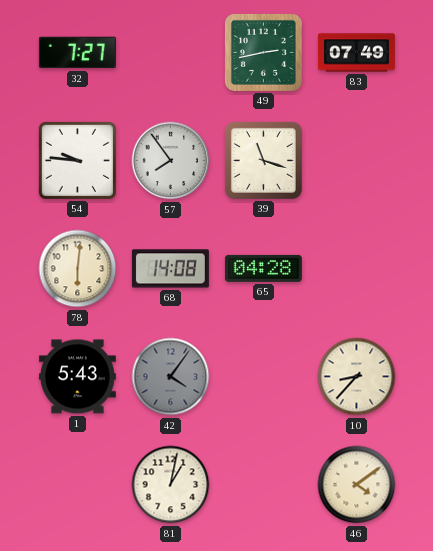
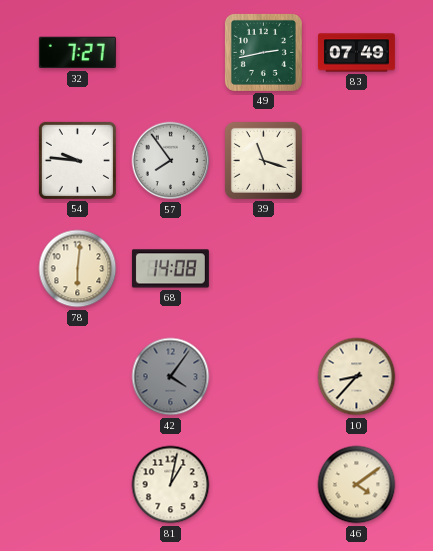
65: 04:28 -> none (263, 268)
1: 5:43 -> none (77, 377)
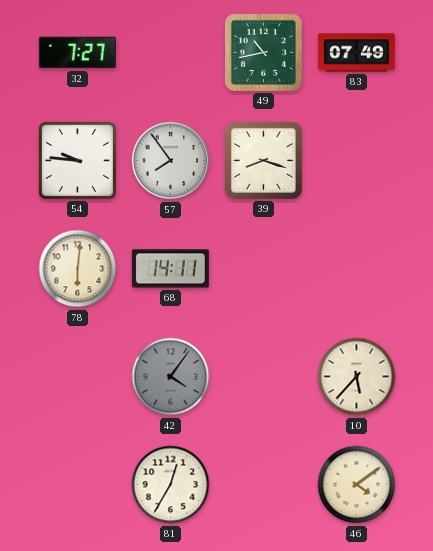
49: 2:43 -> 10:43 (263, 52)
39: 11:18 -> 8:18 (263, 160)
68: 14:08 -> 14:11 (170, 269)
10: 8:37 -> 5:37 (357, 377)
81: 1:02 -> 12:35 (171, 485)
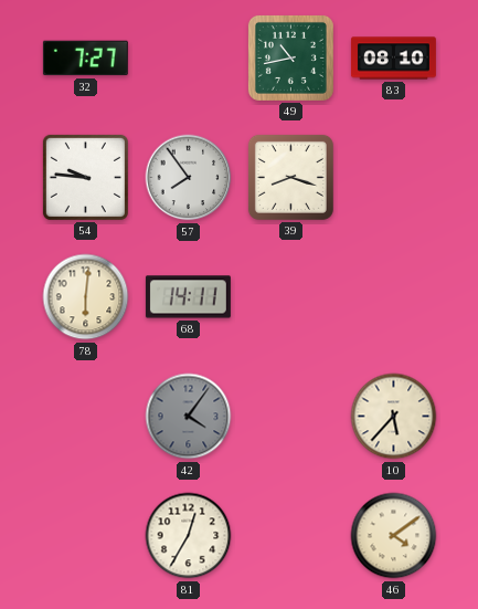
83: 07:49 -> 08:10 (393, 59)
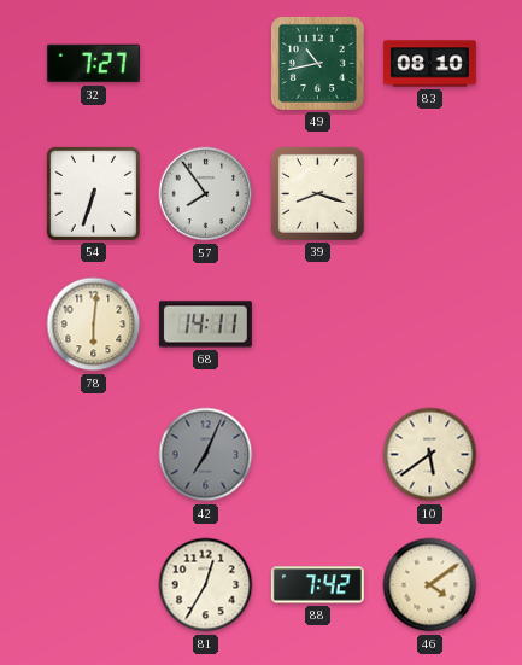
54: 9:46 -> 6:33 (93, 193)
42: 4:06 -> 7:04 (206, 455)
10: 5:37 -> 5:39 (430, 455)
88: none -> 7:42 (317, 585)
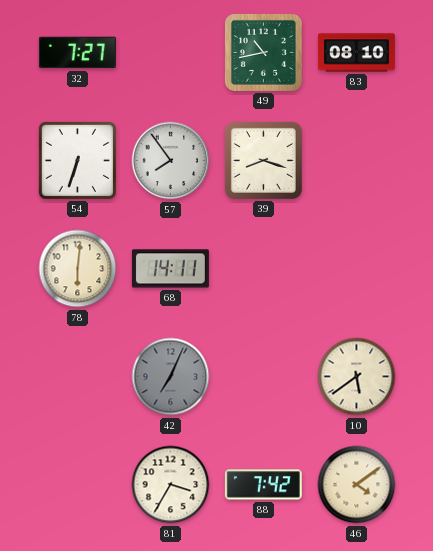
81: 12:35 -> 3:35 (171, 485)
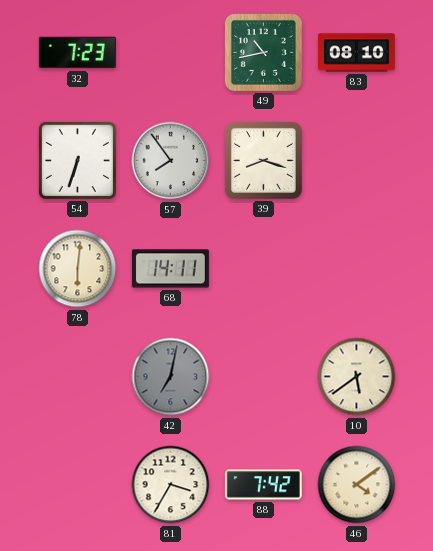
32: 7:27 -> 7:23 (77, 53)
42: 7:04 -> 7:02 (171, 377)
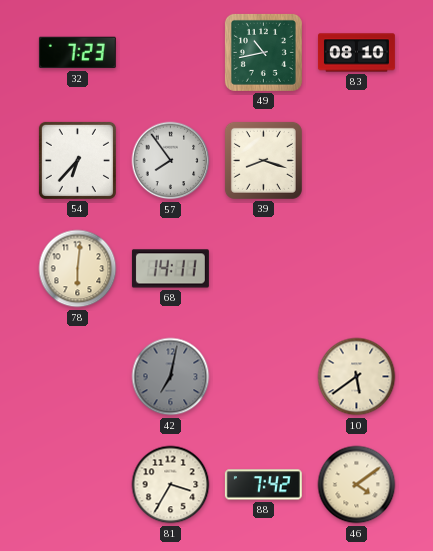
54: 6:33 -> 6:37 (77, 160)
